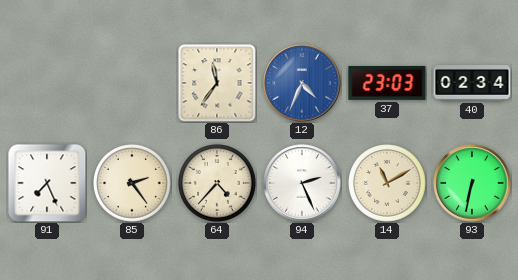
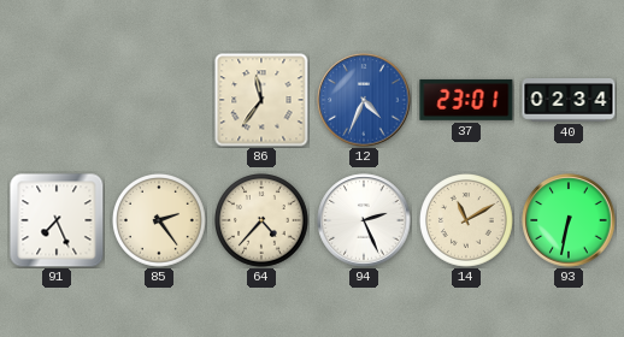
37: 23:03 -> 23:01 (466, 100)
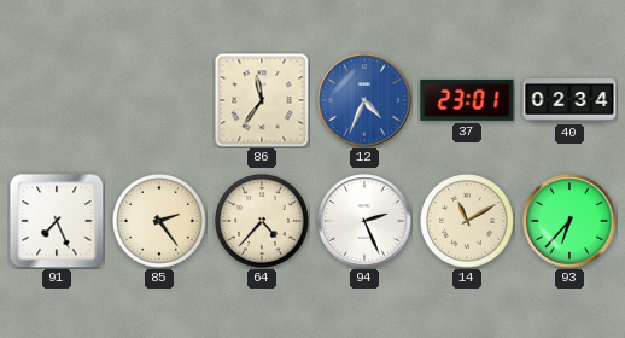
93: 6:32 -> 6:37 (569, 221)
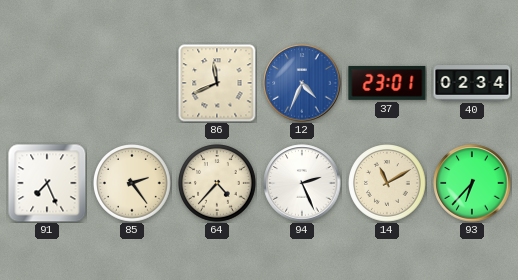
86: 11:36 -> 11:41 (217, 83)
